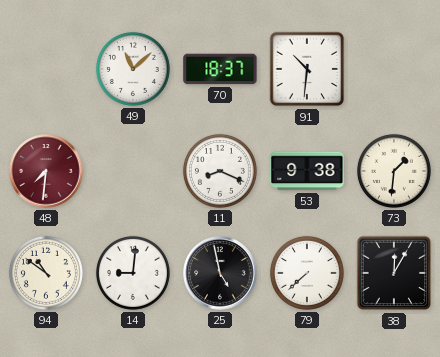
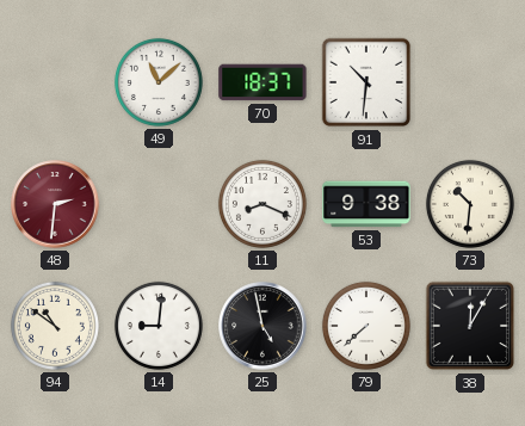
48: 7:31 -> 2:31 (55, 204)
73: 1:31 -> 10:31 (470, 204)
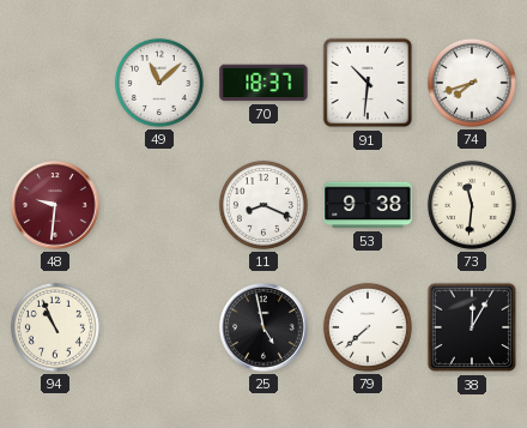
74: none -> 7:42 (472, 83)
48: 2:31 -> 9:31 (55, 205)
73: 10:31 -> 11:31 (472, 205)
94: 10:51 -> 10:56 (55, 327)
14: 9:01 -> none (159, 326)
